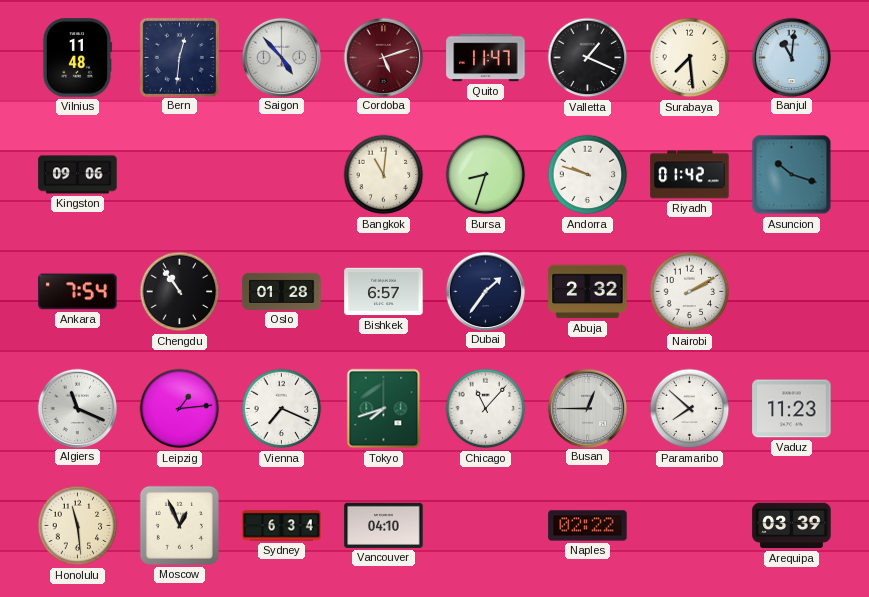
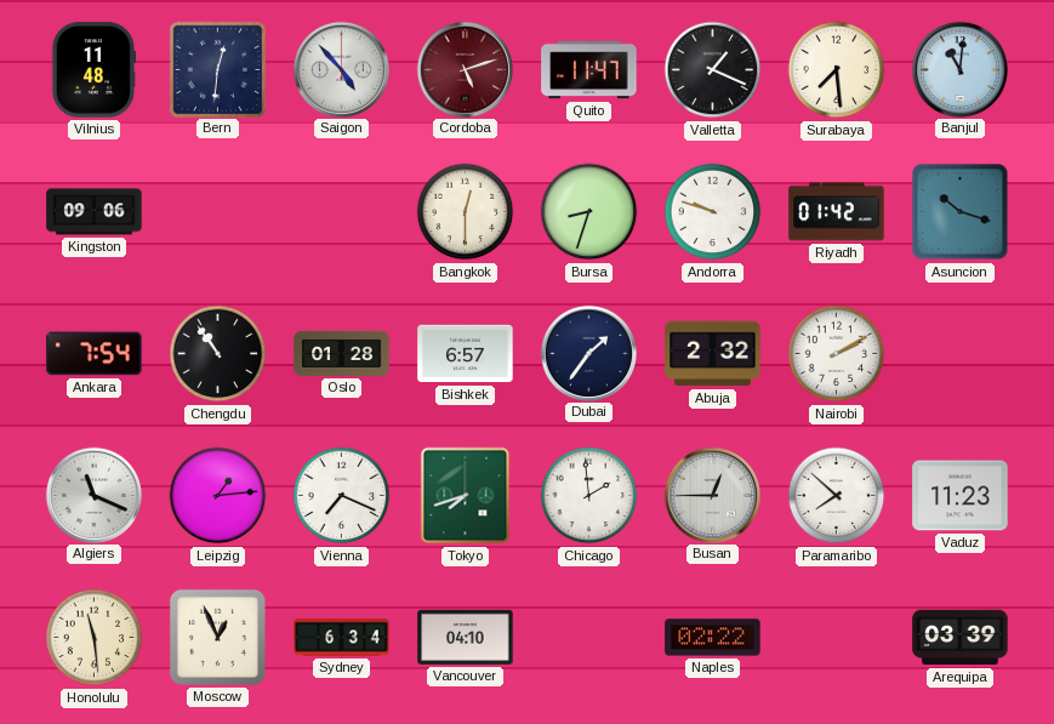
Bangkok: 11:01 -> 12:30 (466, 212)
Chicago: 11:07 -> 1:59 (589, 496)
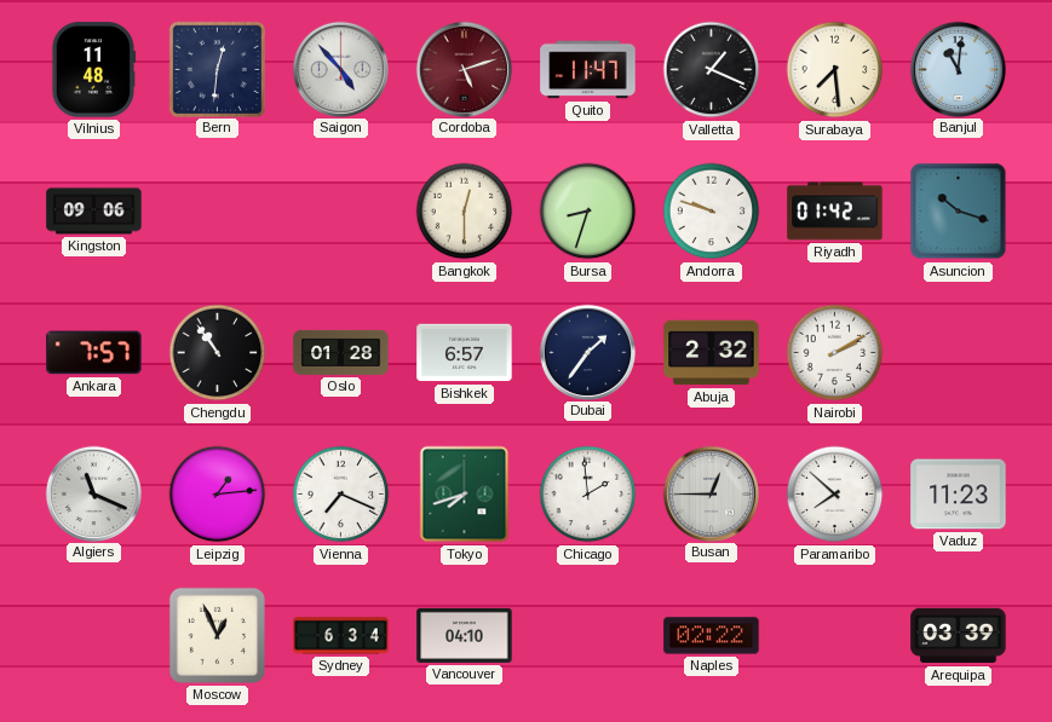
Ankara: 7:54 -> 7:57 (94, 353)
Honolulu: 11:29 -> none (95, 638)
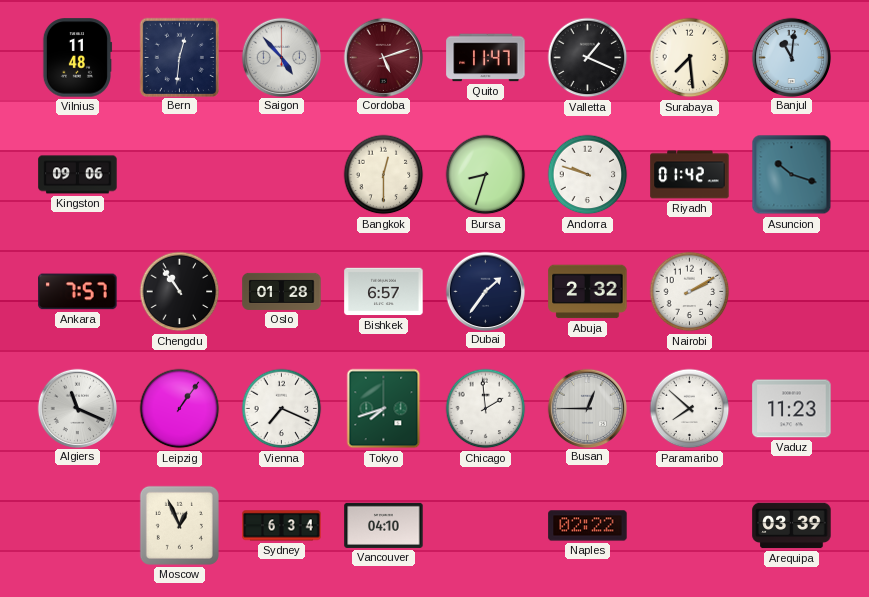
Leipzig: 1:14 -> 1:06 (180, 409)
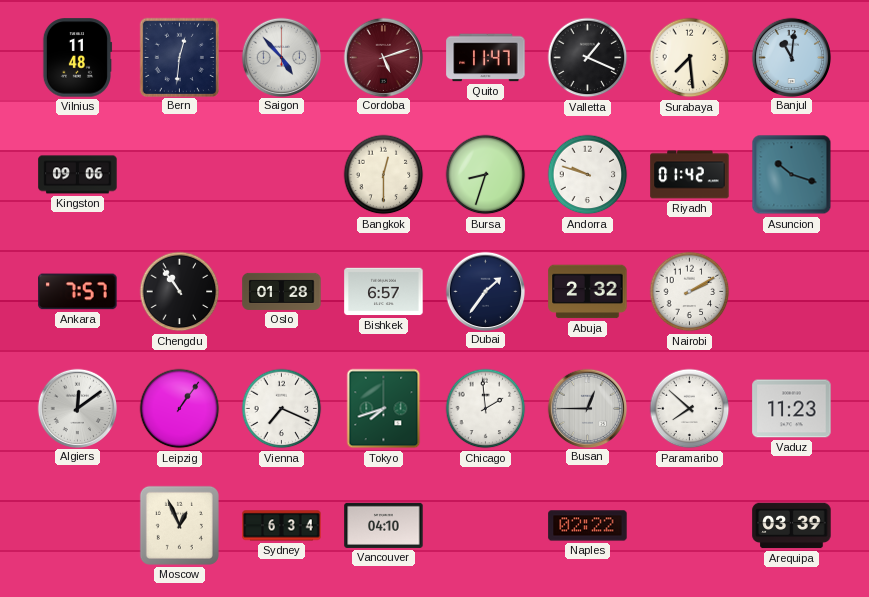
Algiers: 11:19 -> 12:09 (77, 408)
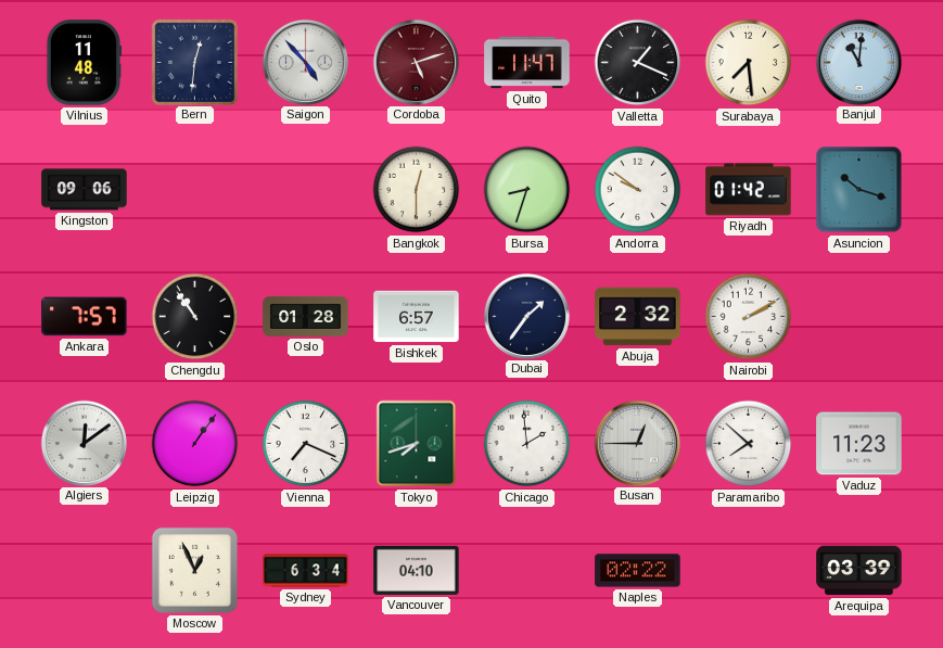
Andorra: 9:48 -> 9:51 (638, 190)
